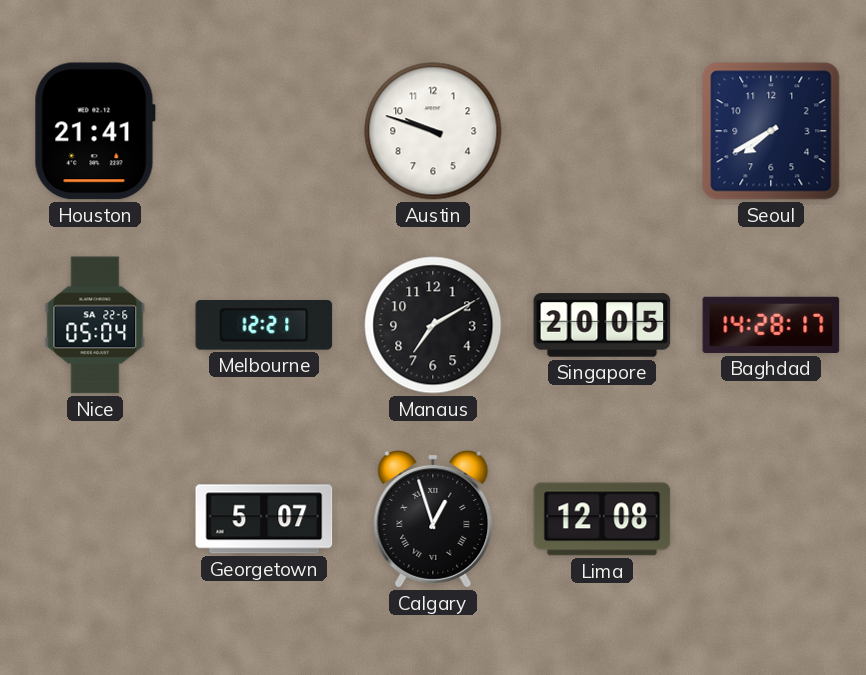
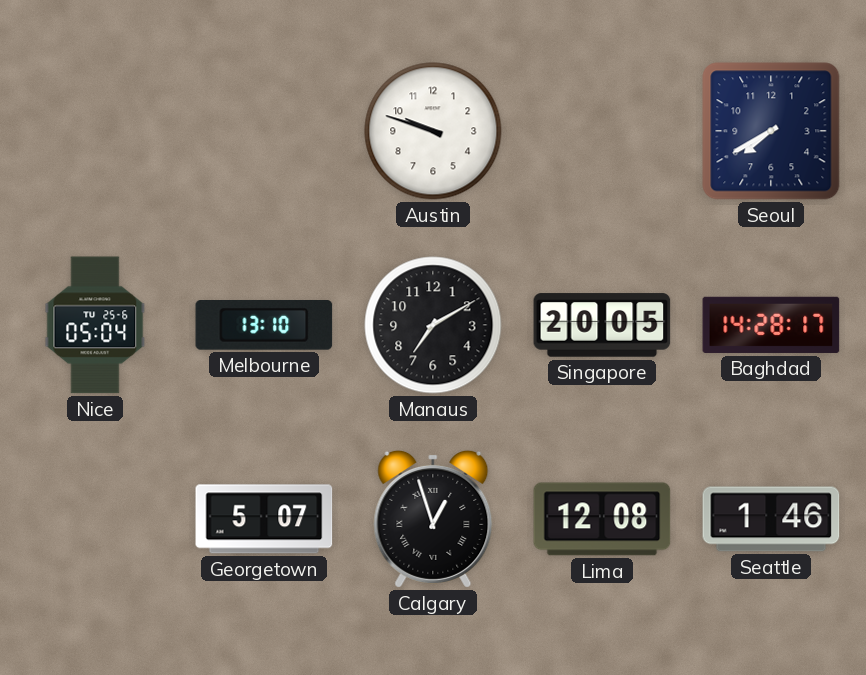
Houston: 21:41 -> none (95, 131)
Nice date: SA 22-6 -> TU 25-6 (95, 325)
Melbourne: 12:21 -> 13:10 (264, 326)
Seattle: none -> 1:46 (771, 519)
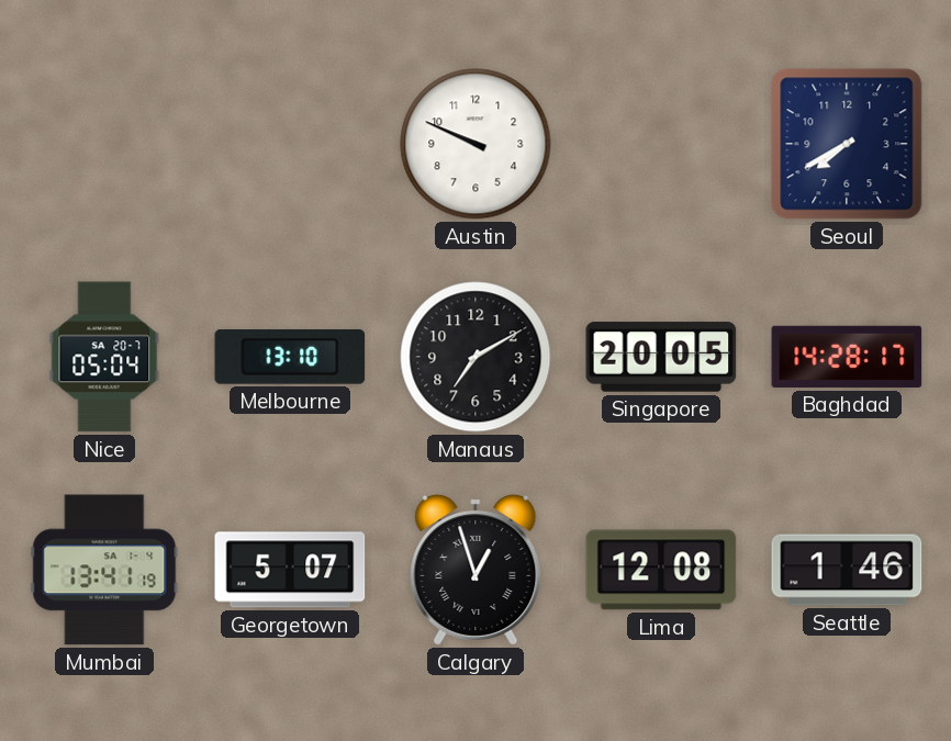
Austin: 9:48 -> 9:49 (475, 144)
Nice date: TU 25-6 -> SA 20-7 (104, 357)
Mumbai: none -> 13:41 (104, 570)
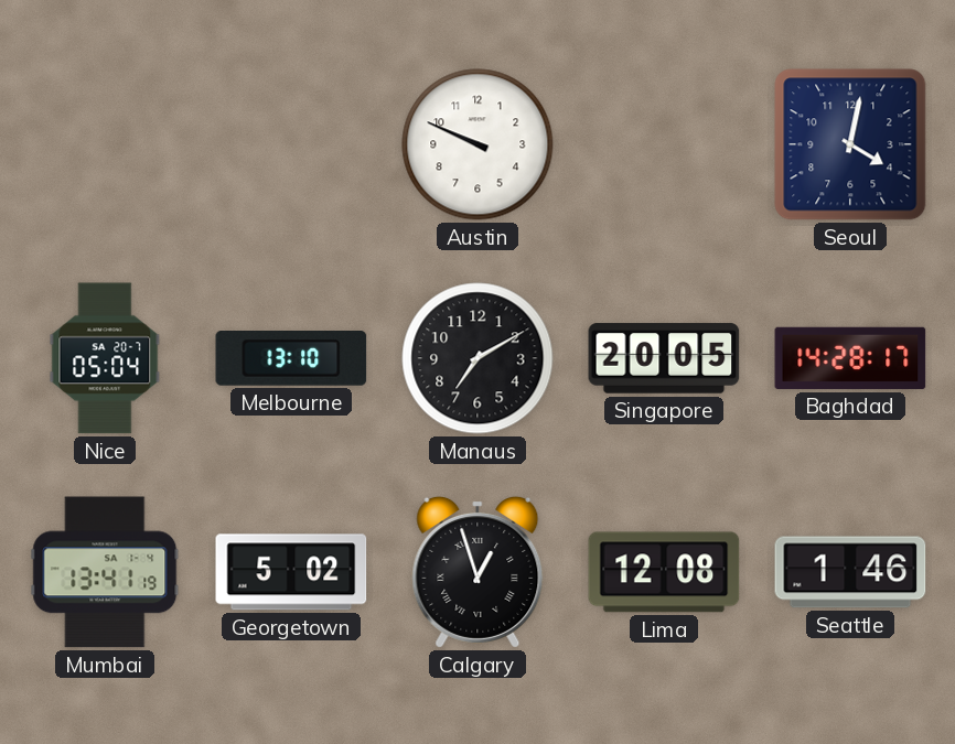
Seoul: 7:40 -> 4:02 (850, 144)
Georgetown: 5:07 -> 5:02 (291, 572)
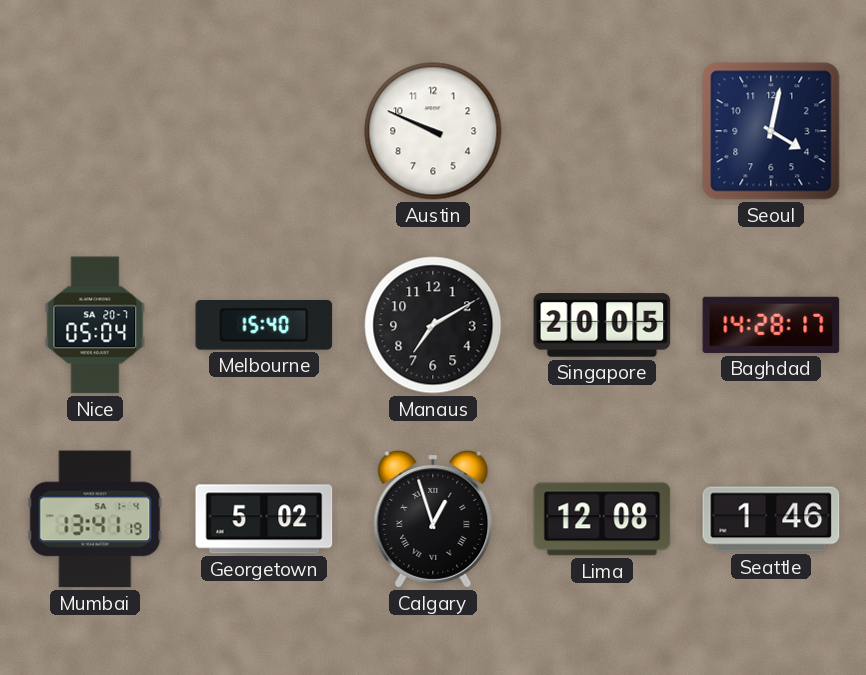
Melbourne: 13:10 -> 15:40 (264, 326)
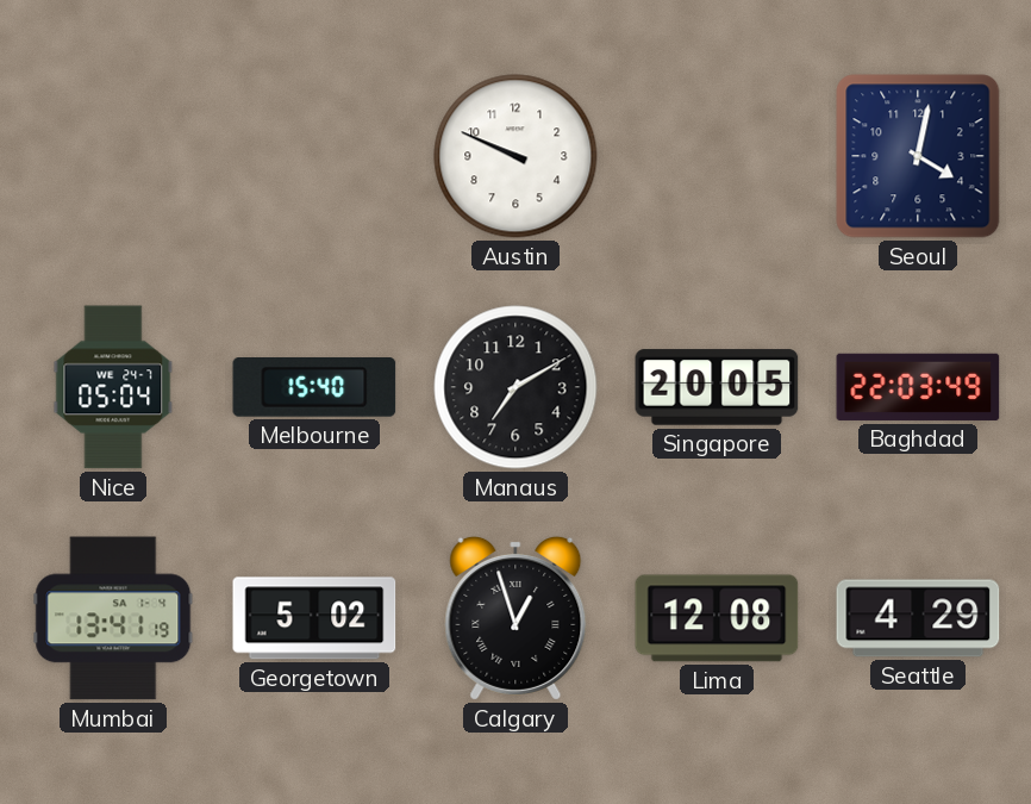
Nice date: SA 20-7 -> WE 24-7 (113, 387)
Baghdad: 14:28 -> 22:03 (918, 387)
Seattle: 1:46 -> 4:29 (918, 618)
